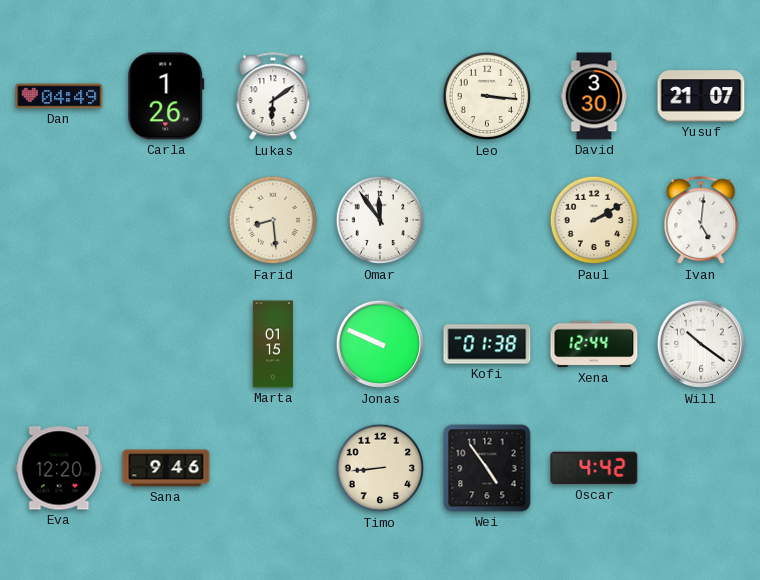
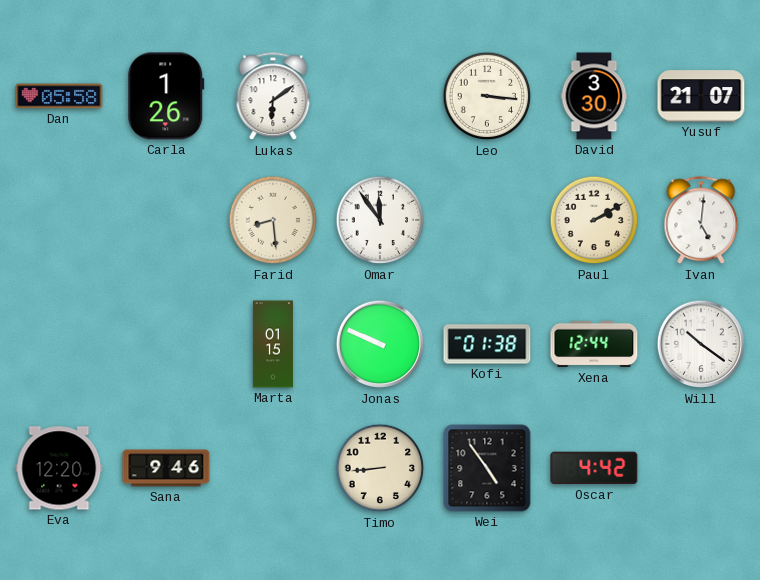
Dan: 04:49 -> 05:58 (59, 96)
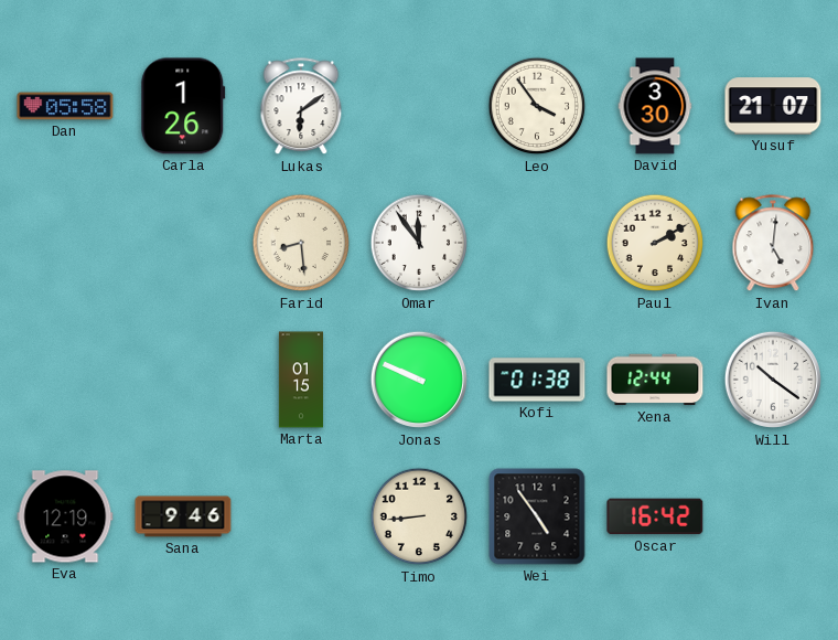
Leo: 3:16 -> 3:54 (537, 106)
Eva: 12:20 -> 12:19 (65, 516)
Oscar: 4:42 -> 16:42 (655, 516)
